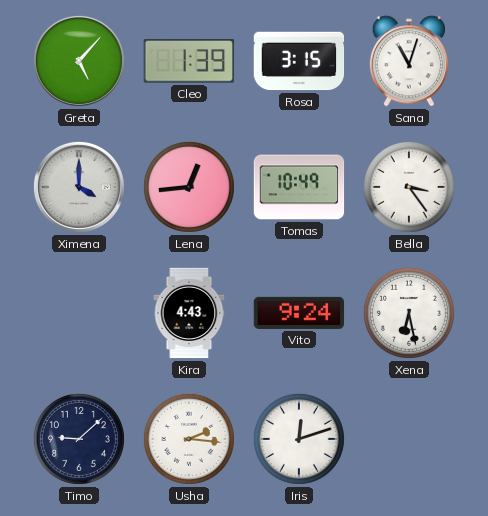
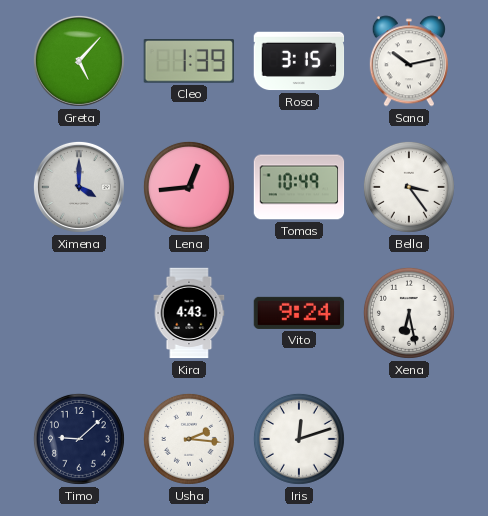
Sana: 11:03 -> 10:13 (409, 61)
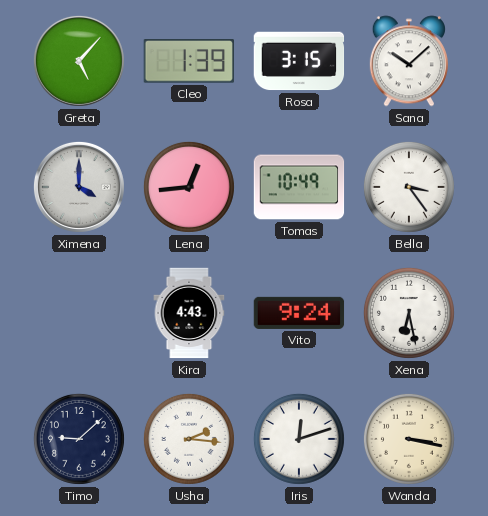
Sana: 10:13 -> 10:08 (409, 61)
Wanda: none -> 3:17 (409, 439)
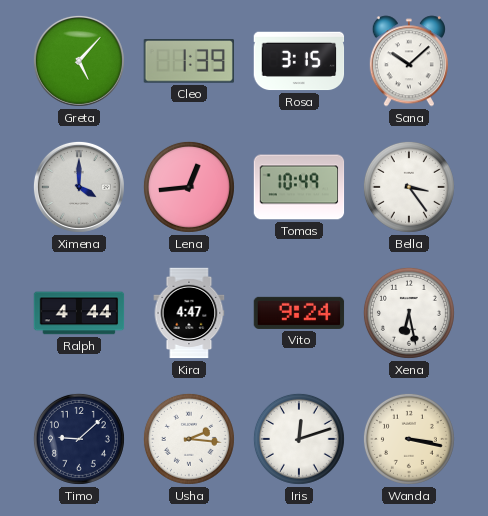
Ralph: none -> 4:44 (79, 313)
Kira: 4:43 -> 4:47 (189, 313)
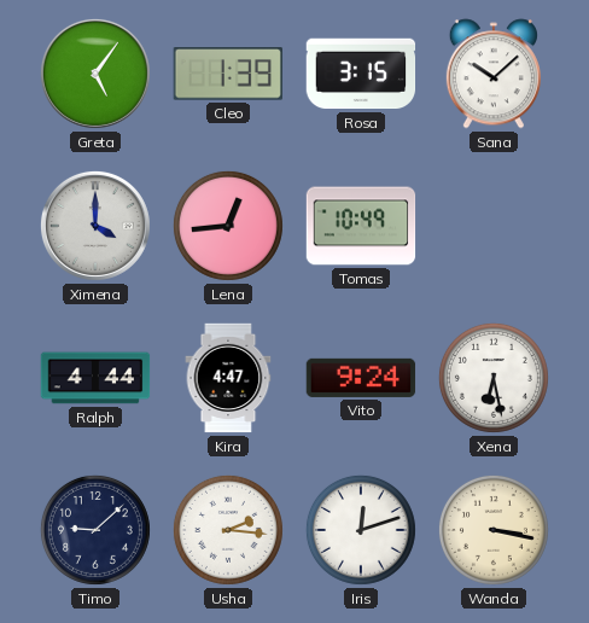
Greta: 5:07 -> 5:06 (95, 74)
Bella: 3:24 -> none (409, 187)
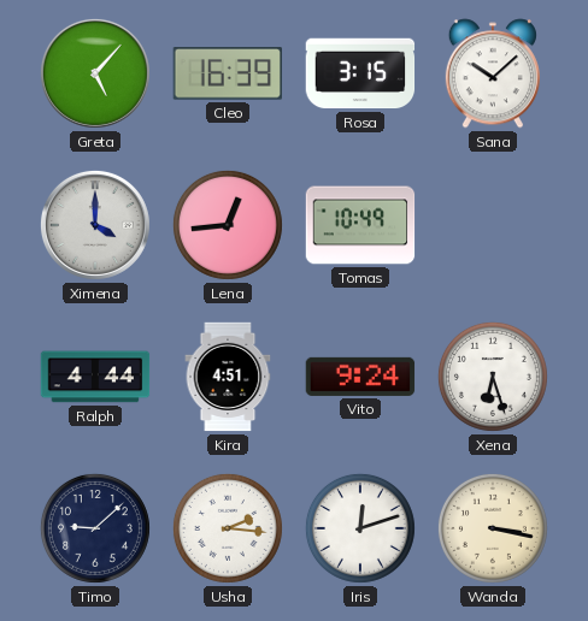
Greta: 5:06 -> 5:07 (95, 73)
Cleo: 1:39 -> 16:39 (227, 73)
Kira: 4:47 -> 4:51 (228, 377)
Xena: 6:28 -> 6:27 (493, 377)
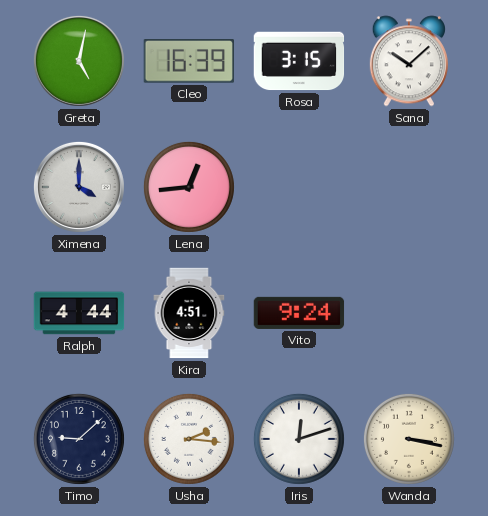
Greta: 5:07 -> 5:02 (79, 61)
Tomas: 10:49 -> none (360, 225)
Xena: 6:27 -> none (493, 377)
